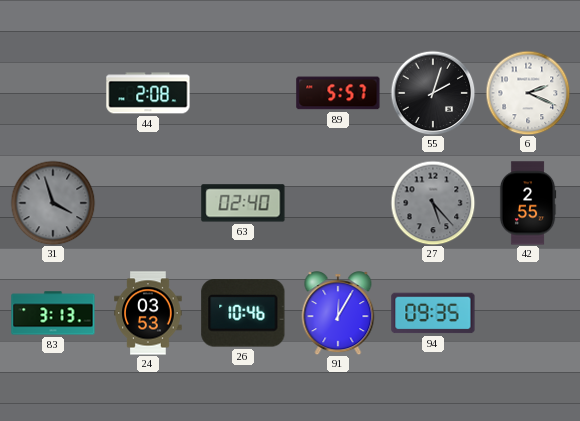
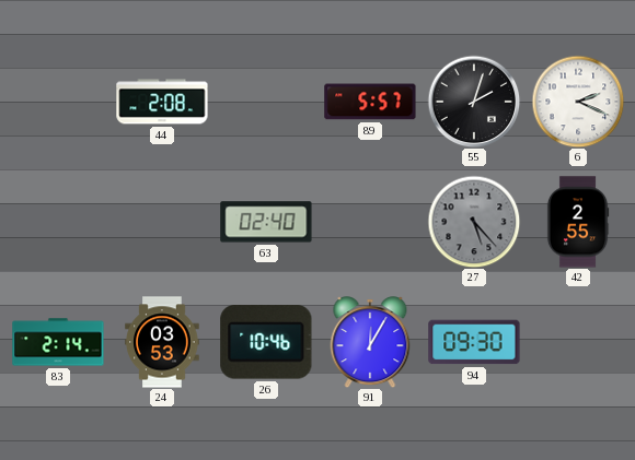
31: 3:57 -> none (53, 203)
83: 3:13 -> 2:14 (58, 342)
94: 09:35 -> 09:30 (474, 342)
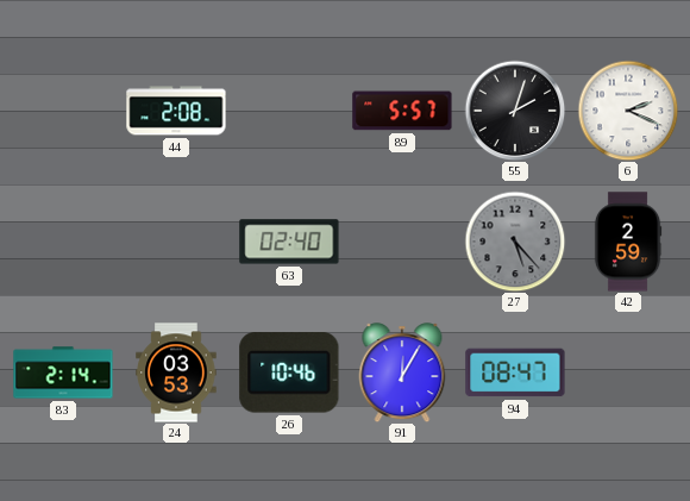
42: 2:55 -> 2:59 (628, 242)
94: 09:30 -> 08:47 (515, 372)
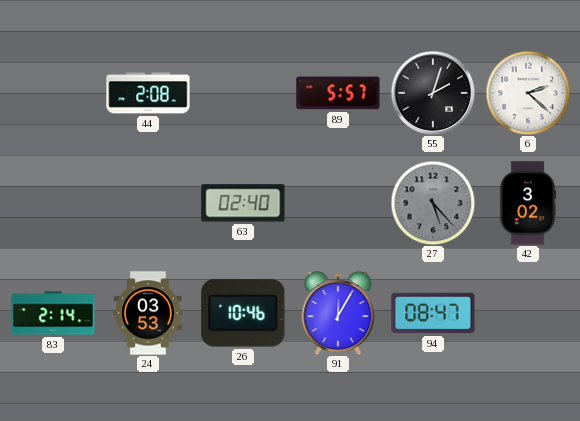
6: 2:19 -> 2:22 (528, 93)
42: 2:59 -> 3:02 (528, 203)
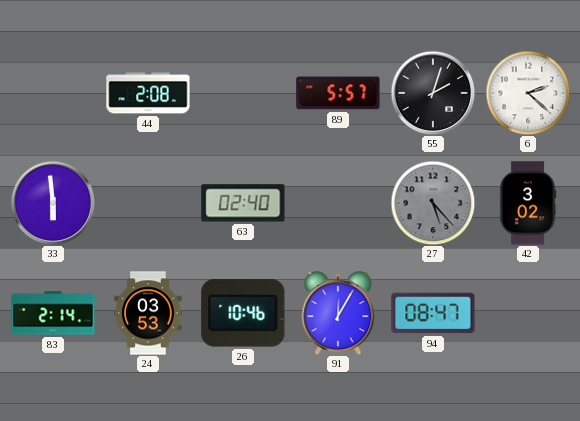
33: none -> 5:59 (53, 203)
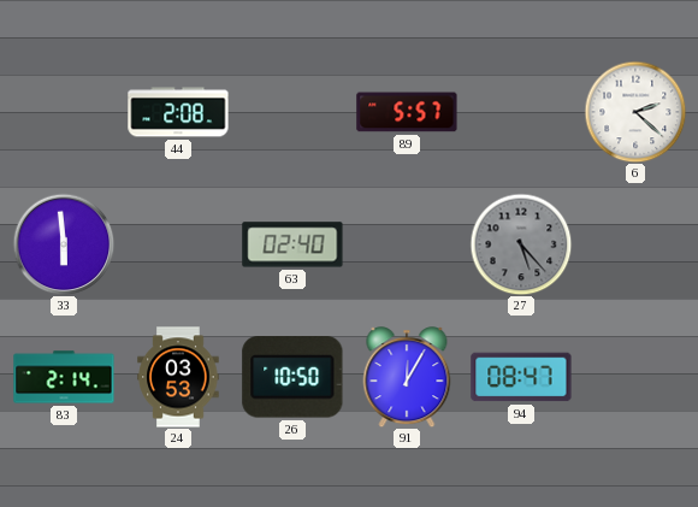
55: 2:03 -> none (433, 93)
42: 3:02 -> none (528, 203)
26: 10:46 -> 10:50 (292, 378)
